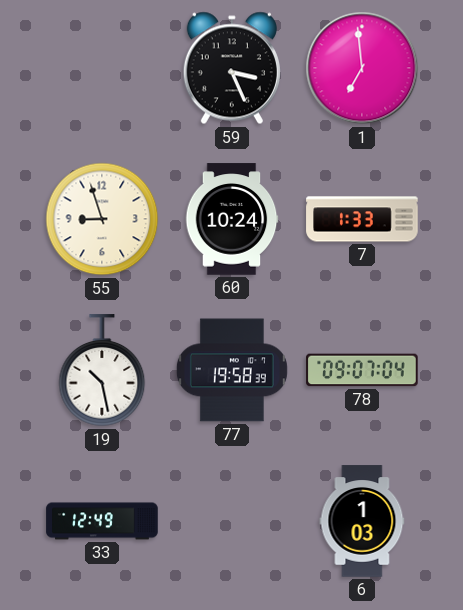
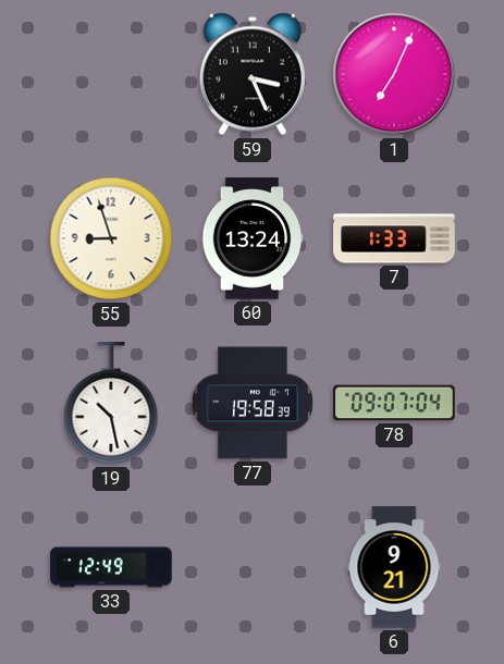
1: 6:59 -> 7:04 (394, 74)
60: 10:24 -> 13:24 (253, 238)
6: 1:03 -> 9:21 (394, 567)
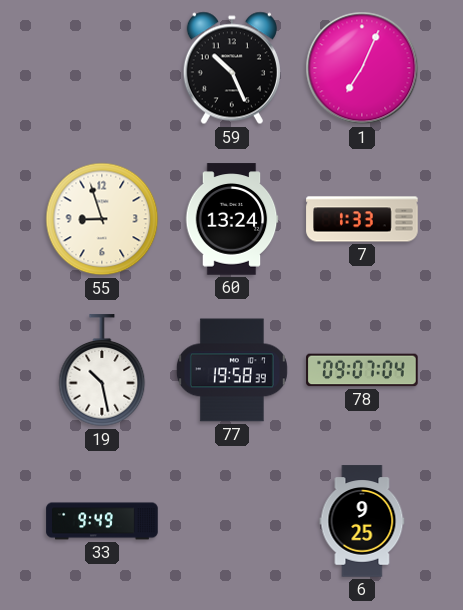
59: 3:26 -> 10:26 (232, 68)
33: 12:49 -> 9:49 (102, 521)
6: 9:21 -> 9:25 (362, 521)
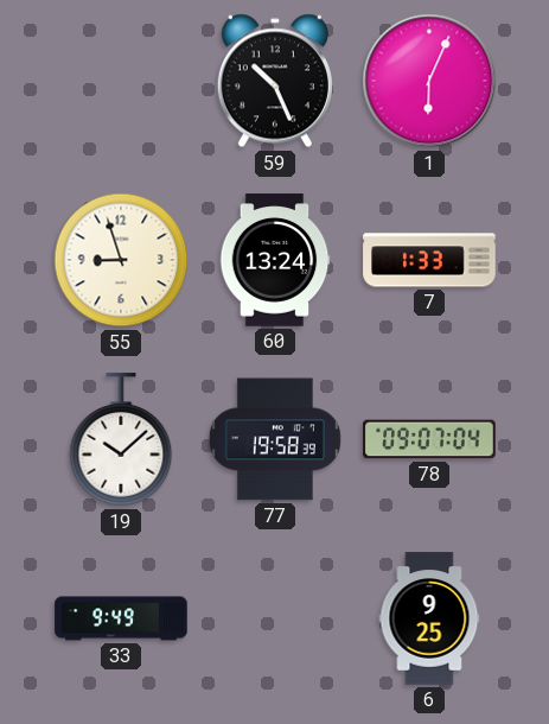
1: 7:04 -> 6:04 (429, 81)
19: 10:28 -> 10:08 (121, 440)
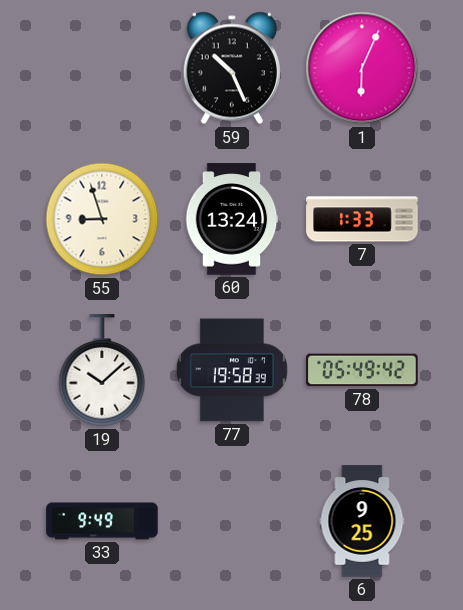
78: 09:07 -> 05:49 (362, 370)
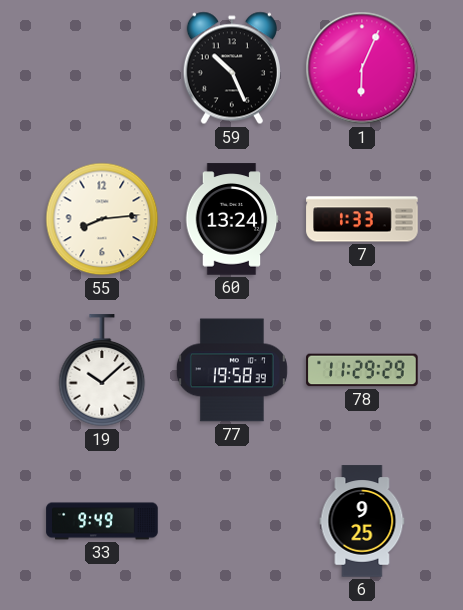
55: 8:57 -> 8:14 (102, 219)
78: 05:49 -> 11:29 (362, 370)
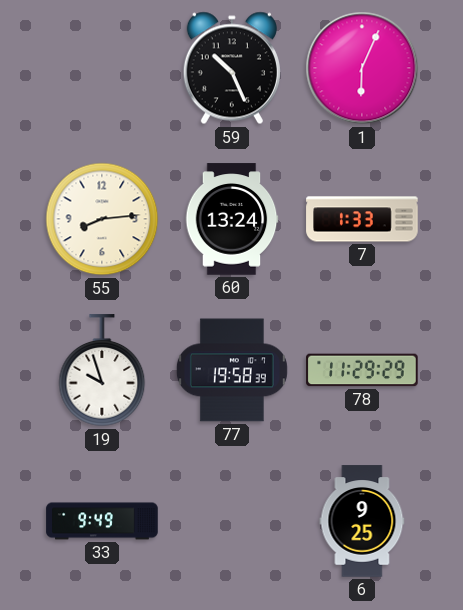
19: 10:08 -> 9:57 (102, 371)
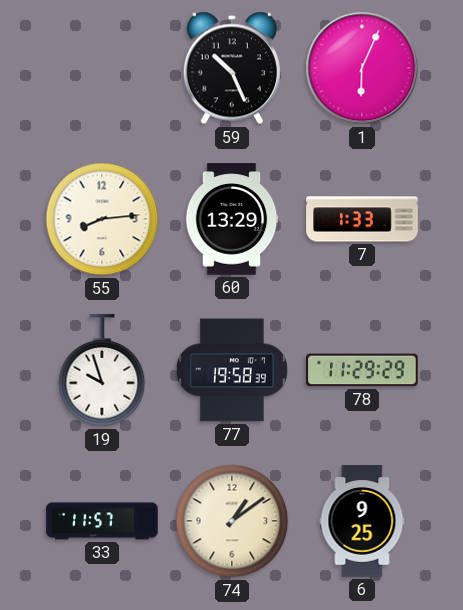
60: 13:24 -> 13:29 (232, 219)
33: 9:49 -> 11:57 (102, 521)
74: none -> 1:09 (232, 521)
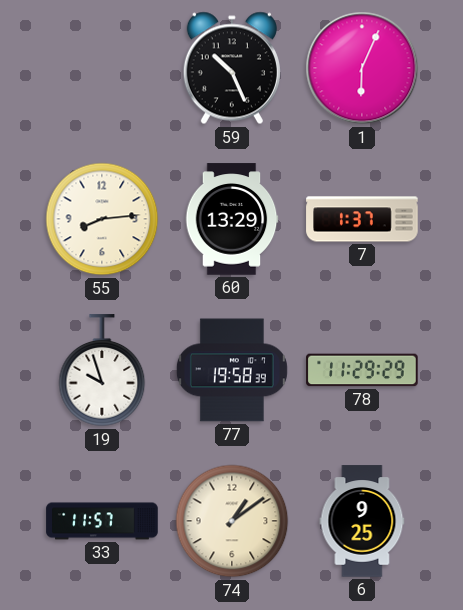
7: 1:33 -> 1:37 (362, 219)
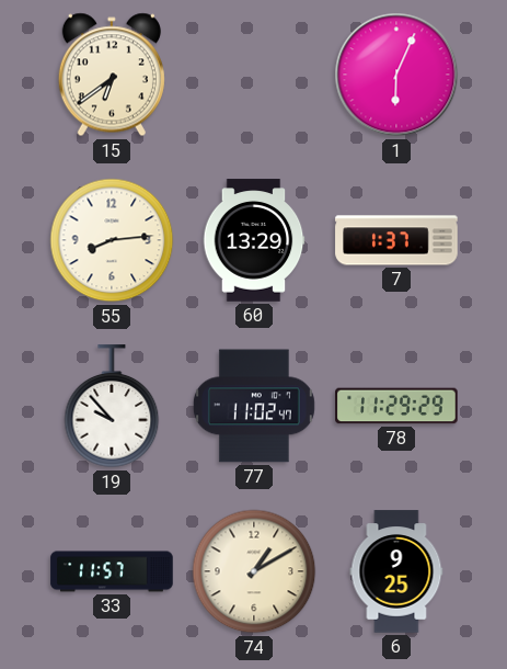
15: none -> 6:39 (112, 75)
59: 10:26 -> none (232, 68)
19: 9:57 -> 9:53 (112, 407)
77: 19:58 -> 11:02 (254, 406)
74: 1:09 -> 1:10 (254, 571)
